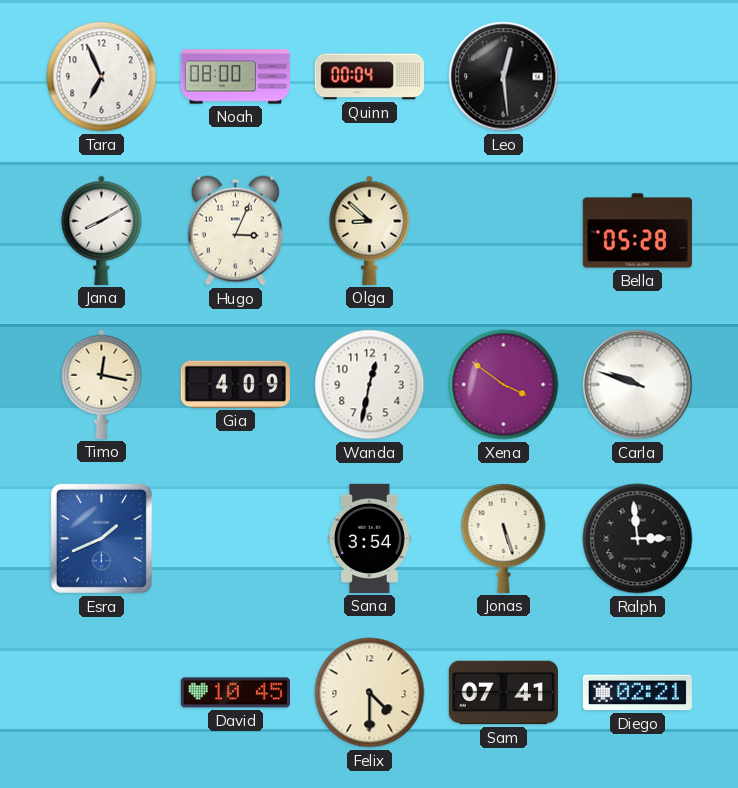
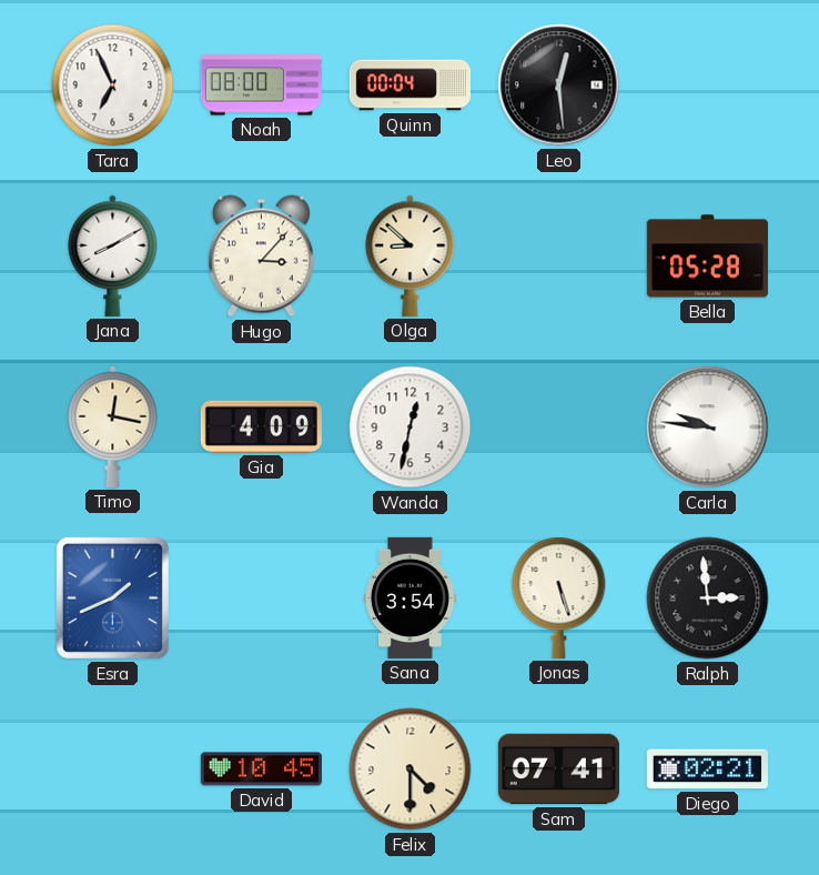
Hugo: 3:04 -> 3:07 (261, 257)
Xena: 3:51 -> none (504, 385)
Carla: 9:48 -> 9:46 (708, 428)
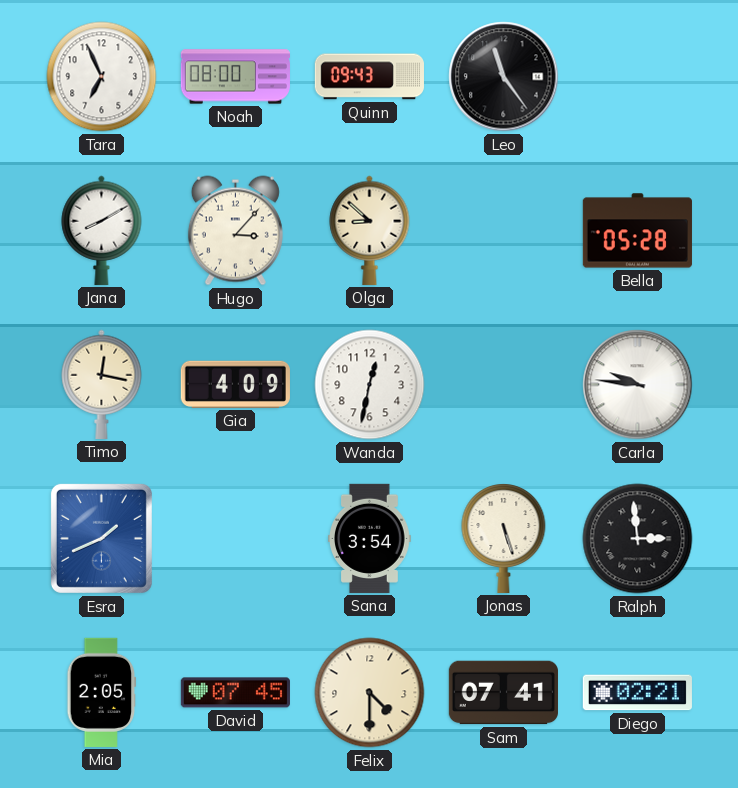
Quinn: 00:04 -> 09:43 (369, 77)
Leo: 12:29 -> 11:24 (504, 77)
Mia: none -> 2:05 (102, 692)
David: 10:45 -> 07:45 (235, 693)
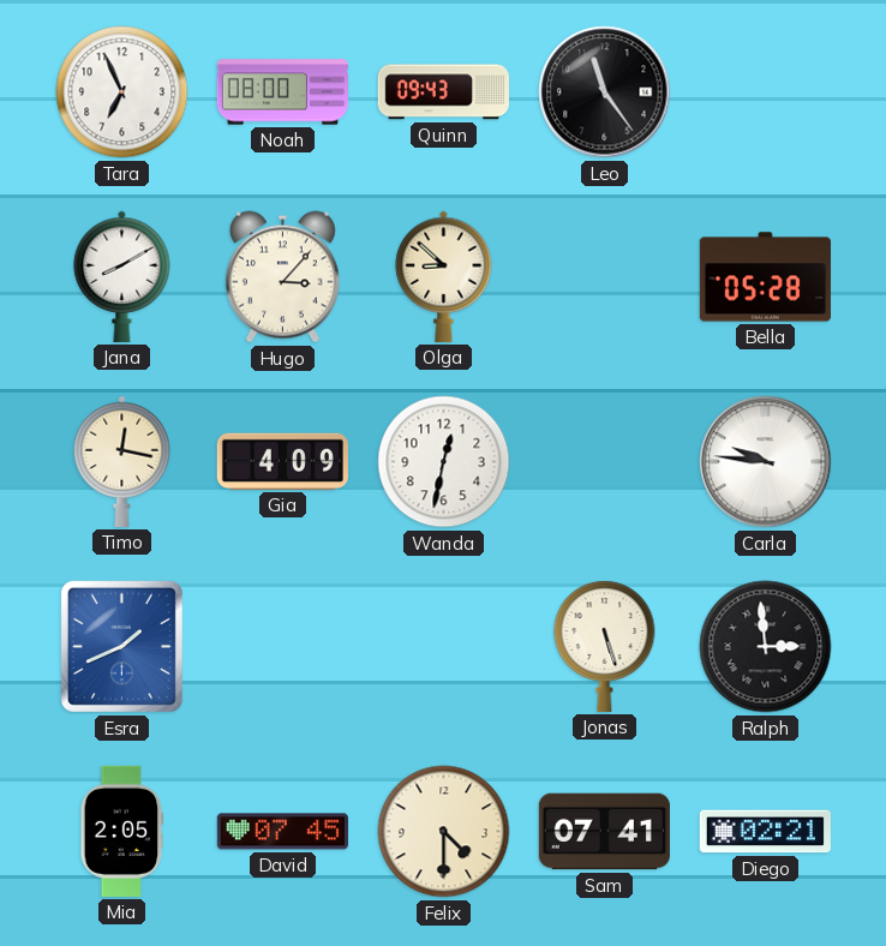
Sana: 3:54 -> none (370, 538)
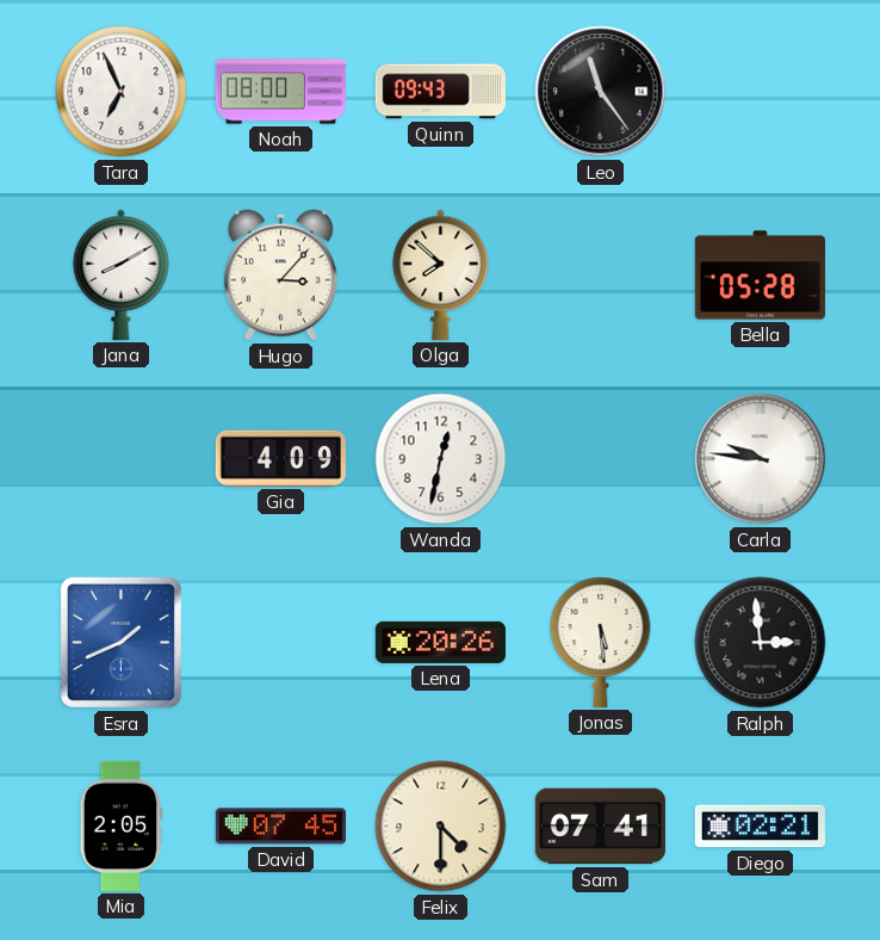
Olga: 8:52 -> 7:52 (441, 274)
Timo: 12:17 -> none (122, 461)
Lena: none -> 20:26 (440, 642)
Jonas: 5:27 -> 5:29 (601, 643)
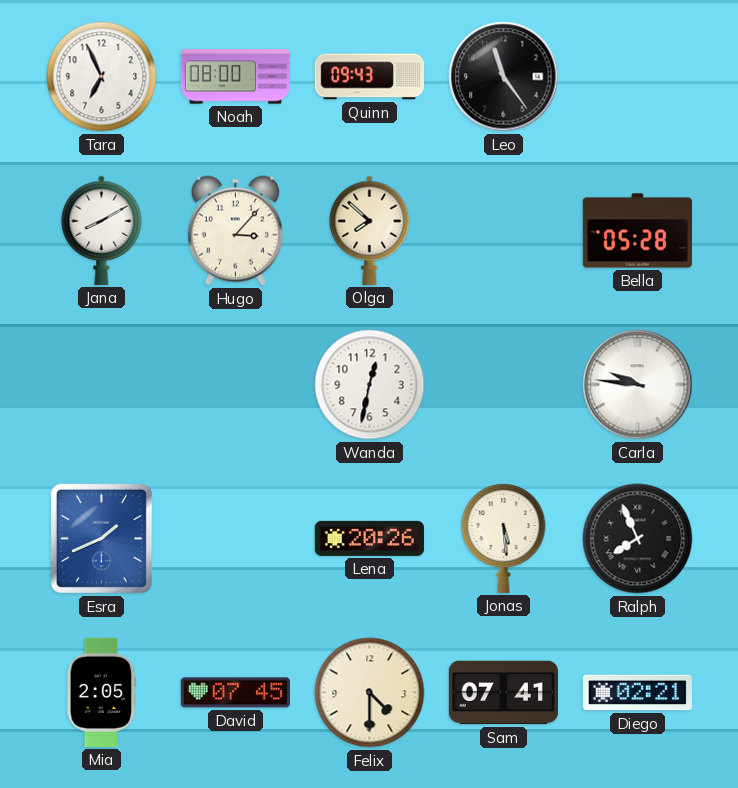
Gia: 4:09 -> none (280, 458)
Ralph: 2:59 -> 7:56 (638, 539)
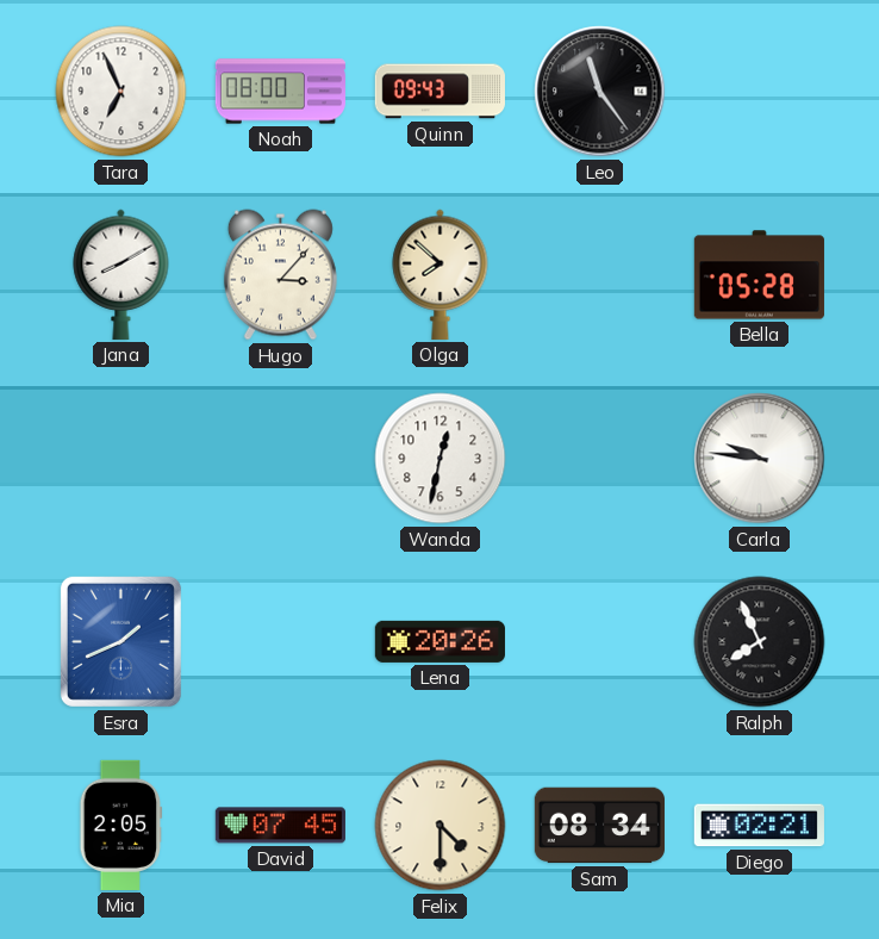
Jonas: 5:29 -> none (504, 539)
Sam: 07:41 -> 08:34 (599, 826)
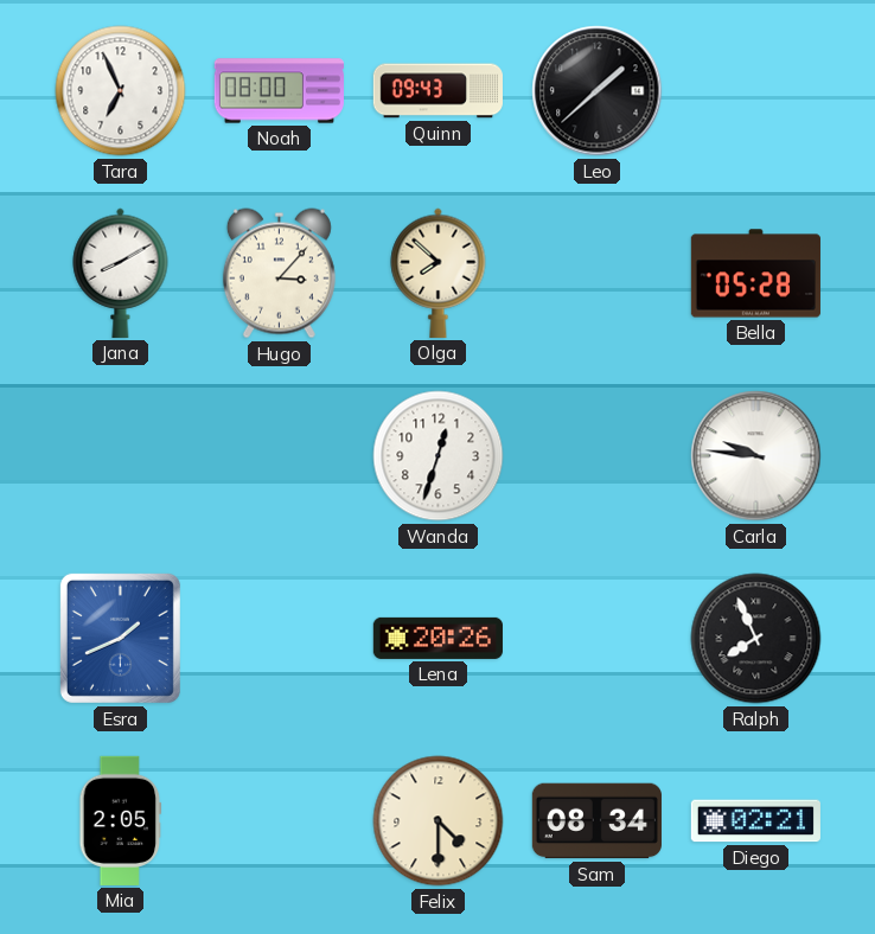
Leo: 11:24 -> 1:38 (598, 91)
Wanda: 12:32 -> 12:33 (439, 456)
David: 07:45 -> none (280, 826)
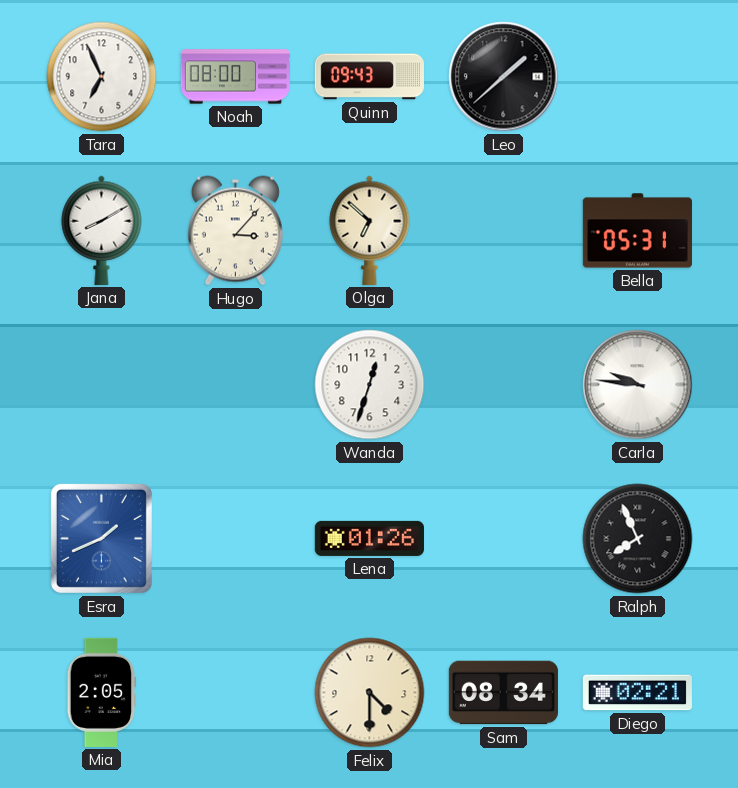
Olga: 7:52 -> 6:52 (370, 230)
Bella: 05:28 -> 05:31 (637, 231)
Lena: 20:26 -> 01:26 (369, 538)
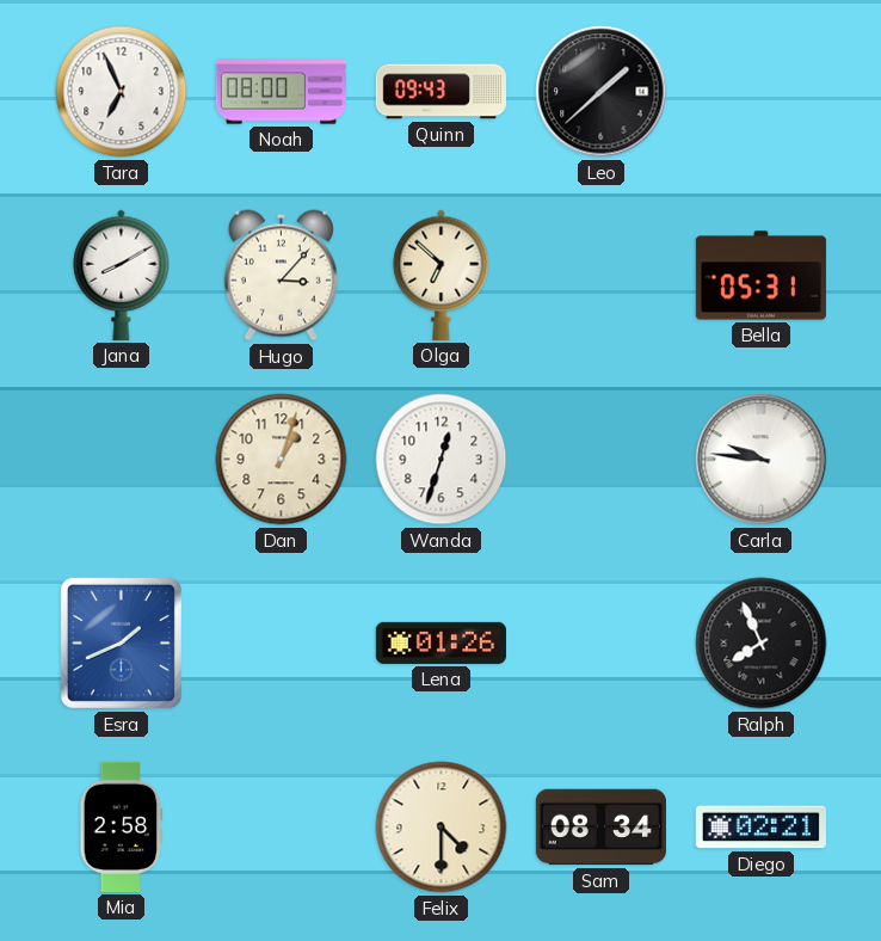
Dan: none -> 1:03 (282, 460)
Mia: 2:05 -> 2:58 (122, 826)
